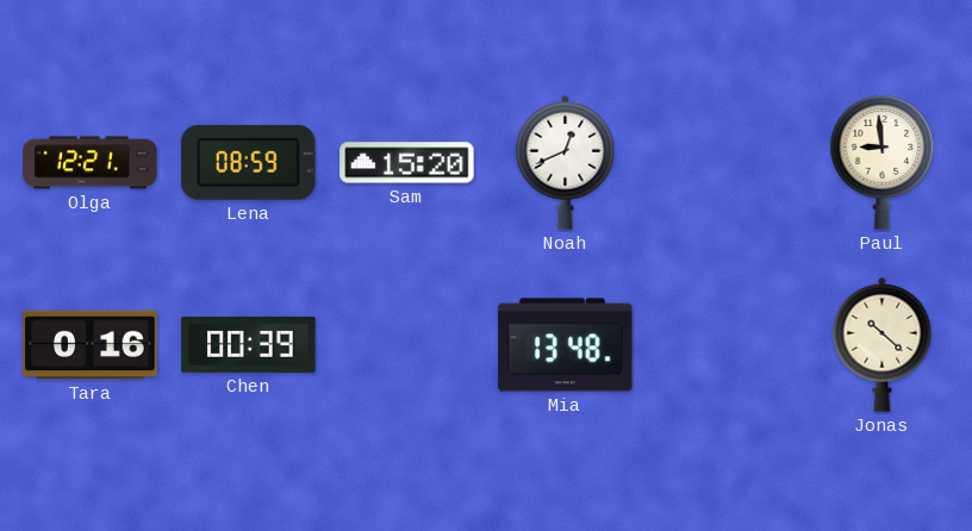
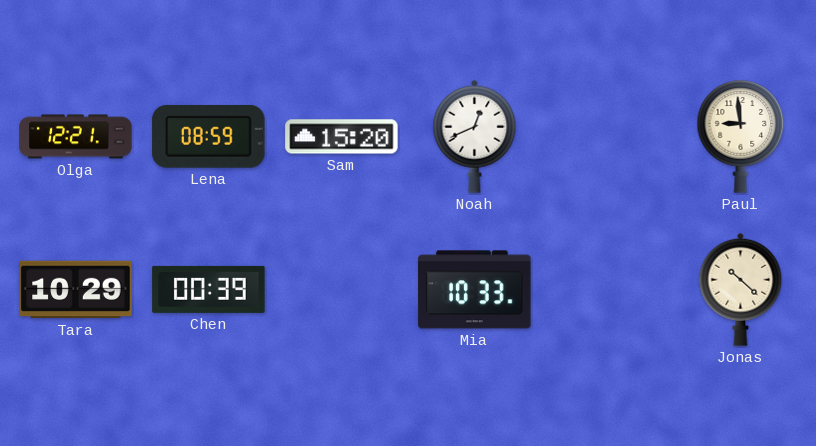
Tara: 0:16 -> 10:29 (76, 290)
Mia: 13:48 -> 10:33 (475, 290)
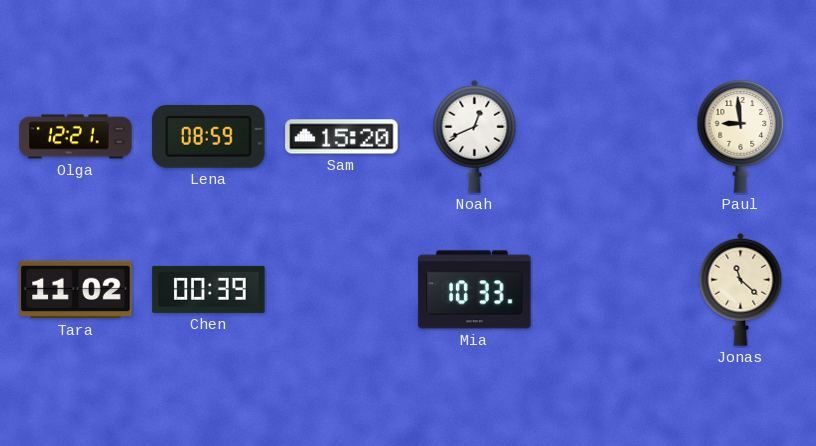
Tara: 10:29 -> 11:02 (76, 290)
Jonas: 10:22 -> 11:22 (741, 289)
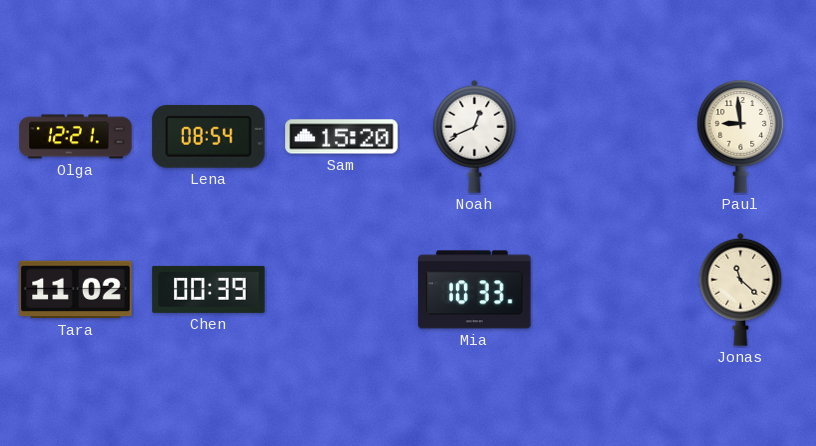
Lena: 08:59 -> 08:54 (209, 136)
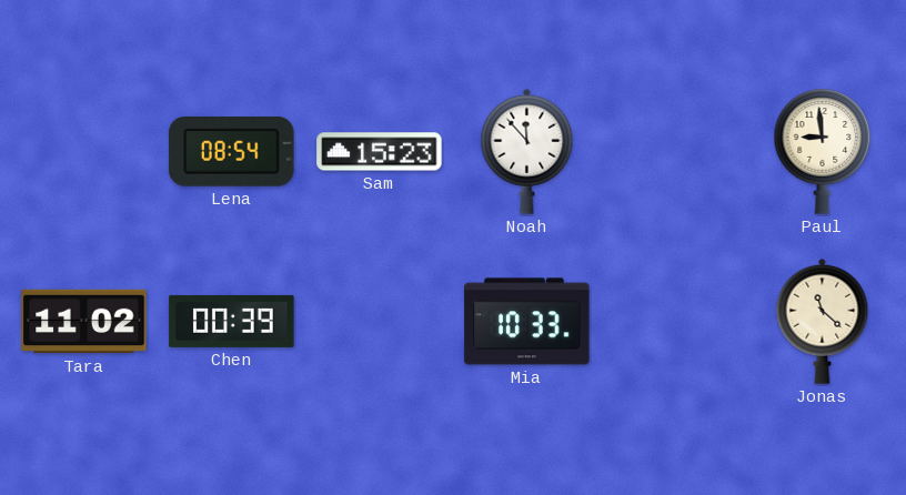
Olga: 12:21 -> none (76, 137)
Sam: 15:20 -> 15:23 (380, 152)
Noah: 12:41 -> 11:53 (527, 151)
